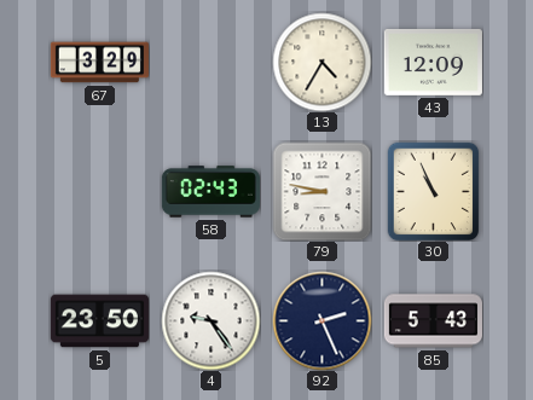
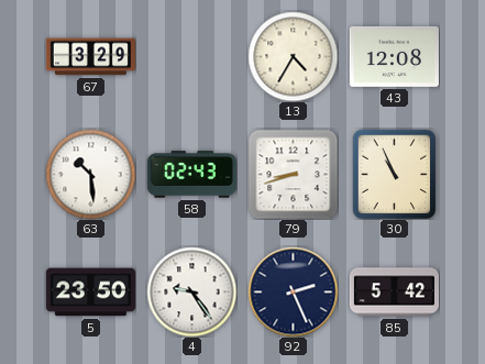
43: 12:09 -> 12:08 (394, 56)
63: none -> 10:29 (90, 174)
79: 8:47 -> 8:42 (293, 174)
85: 5:43 -> 5:42 (394, 293)
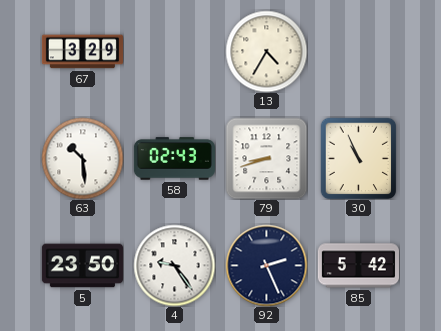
43: 12:08 -> none (394, 56)
